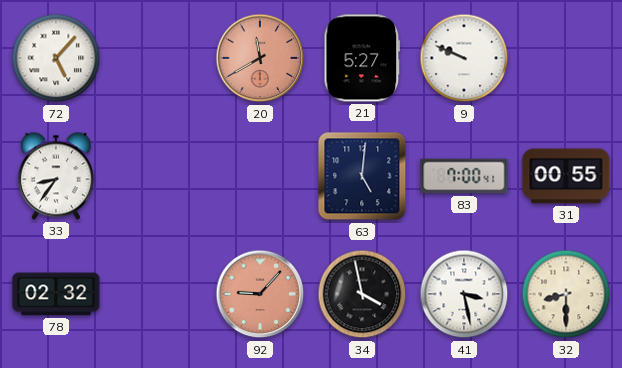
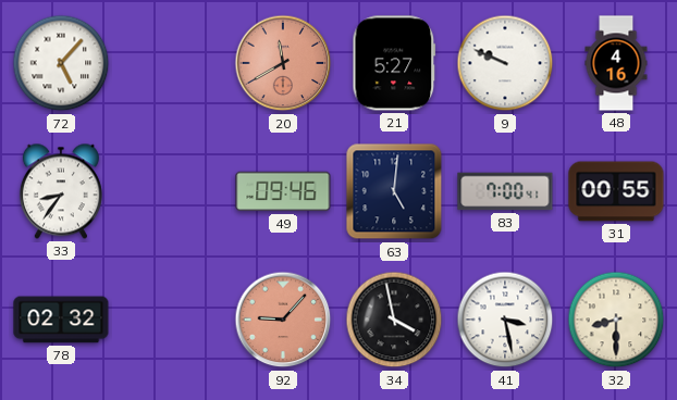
48: none -> 4:16 (616, 63)
49: none -> 09:46 (283, 191)
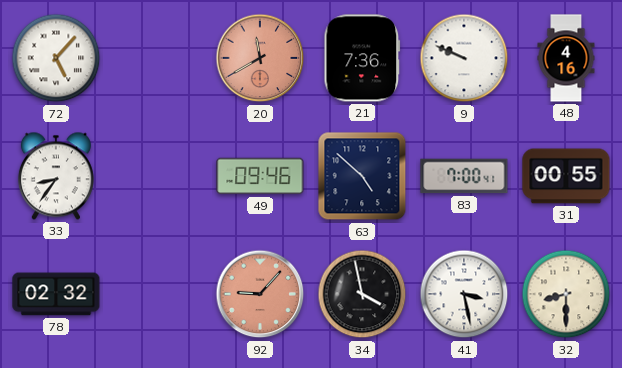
21: 5:27 -> 7:36 (362, 58)
63: 5:01 -> 4:52 (362, 176)
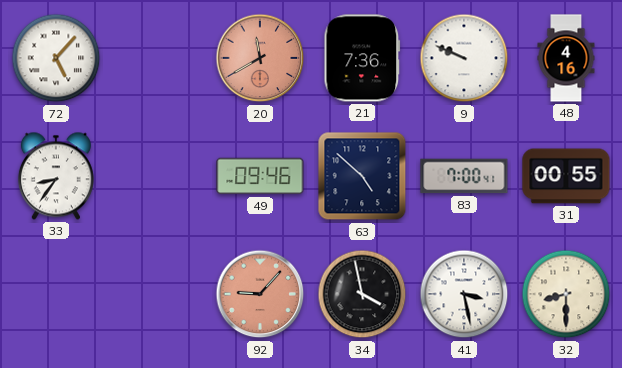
78: 02:32 -> none (56, 294)
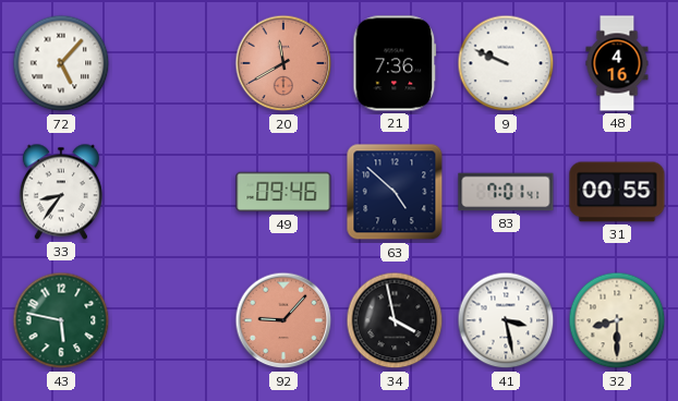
83: 7:00 -> 7:01 (506, 192)
43: none -> 5:47 (61, 320)
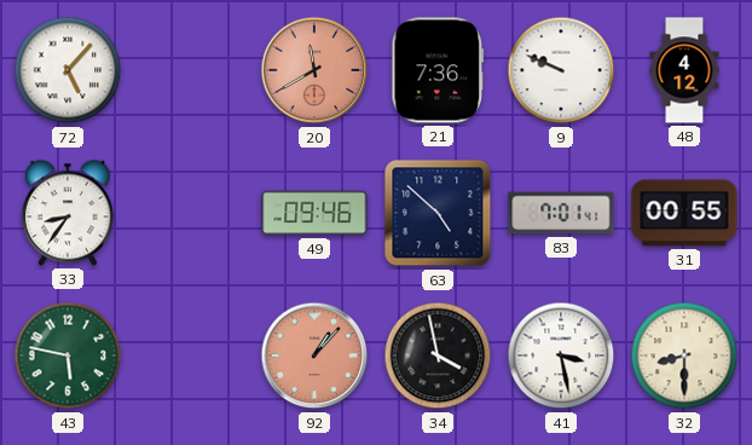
48: 4:16 -> 4:12 (684, 70)
92: 9:07 -> 1:07 (314, 356)
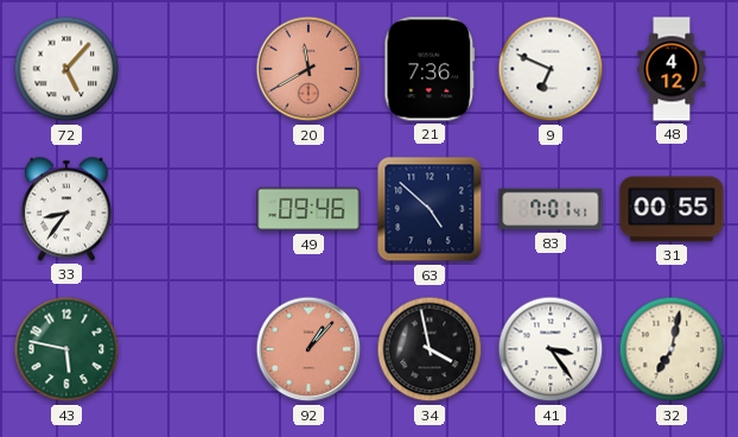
9: 9:49 -> 6:49 (551, 69)
41: 3:28 -> 3:24 (551, 349)
32: 8:30 -> 7:02 (672, 349)
